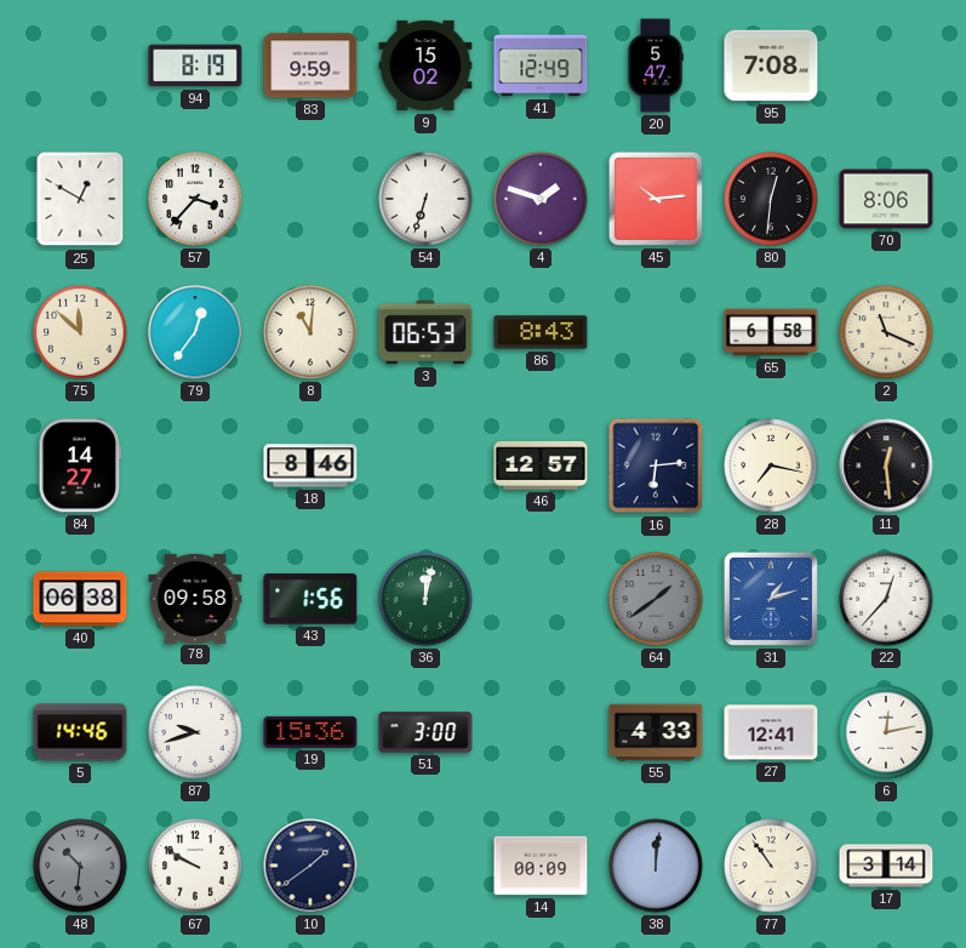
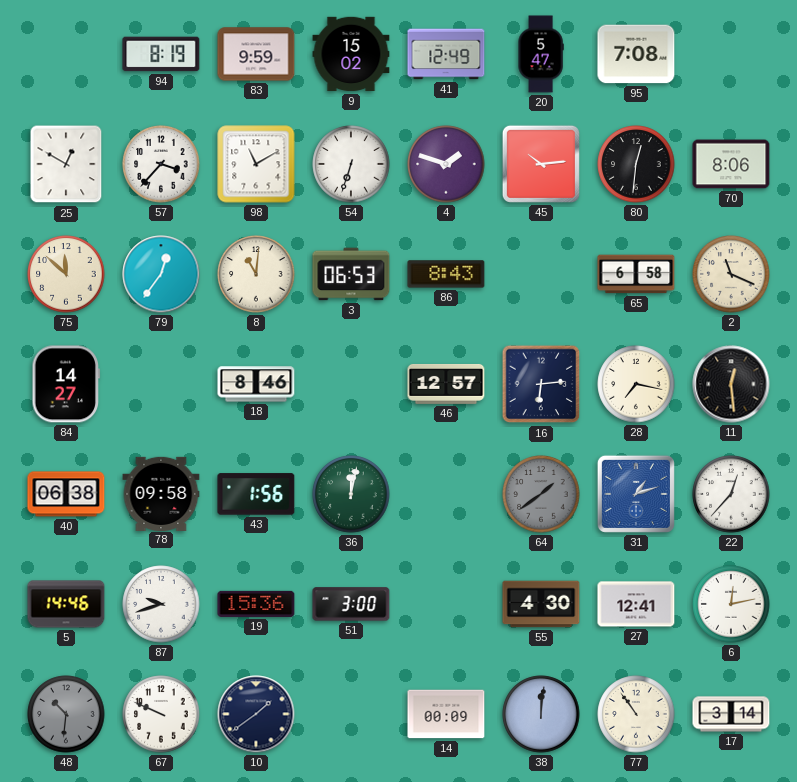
98: none -> 11:10 (256, 164)
55: 4:33 -> 4:30 (541, 604)
67: 9:50 -> 9:49 (161, 714)
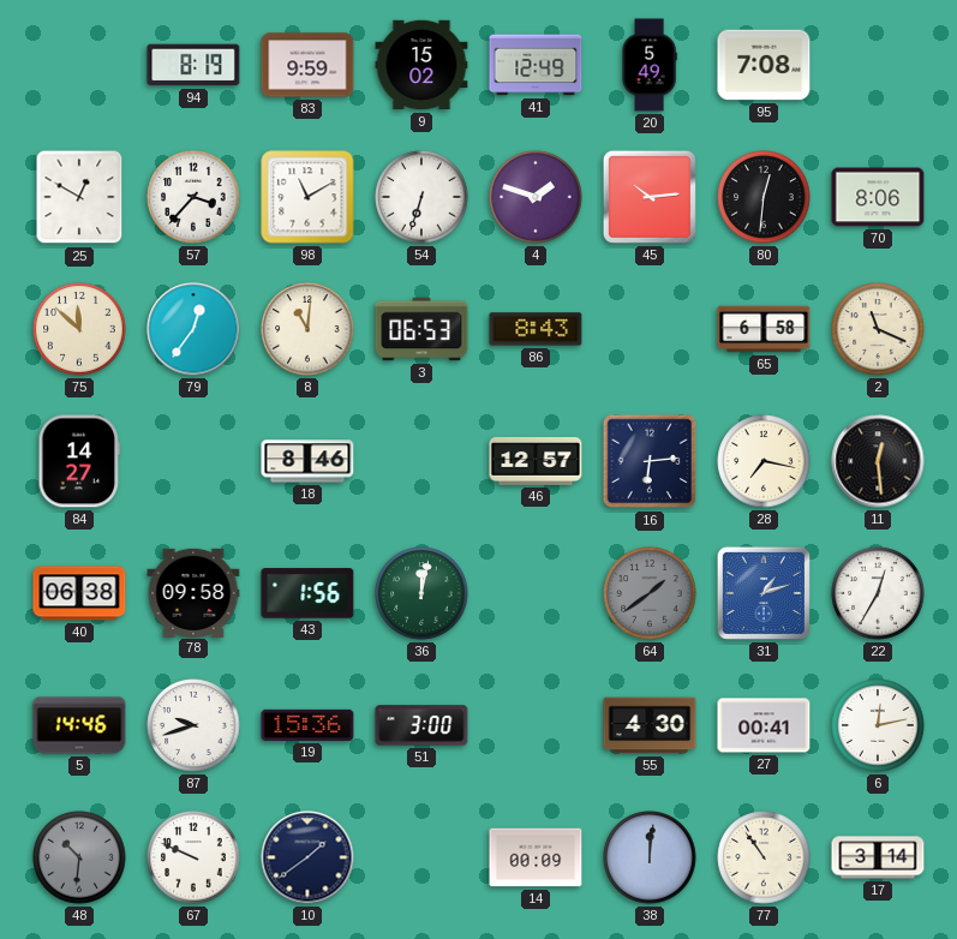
20: 5:47 -> 5:49 (650, 65)
22: 12:37 -> 12:35 (878, 593)
27: 12:41 -> 00:41 (764, 725)
